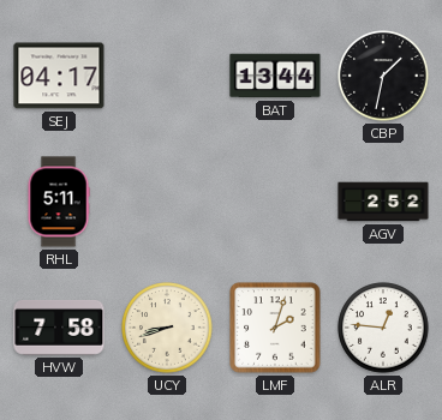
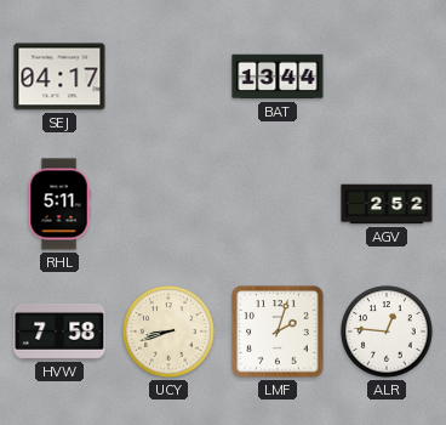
CBP: 1:32 -> none (383, 76)
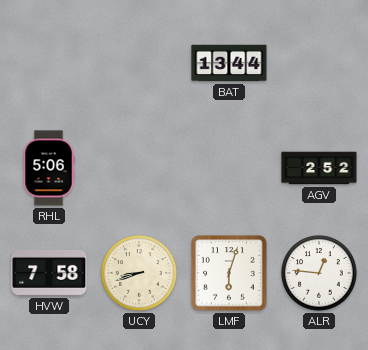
SEJ: 04:17 -> none (59, 76)
RHL: 5:11 -> 5:06 (49, 168)
LMF: 2:03 -> 6:03 (229, 273)
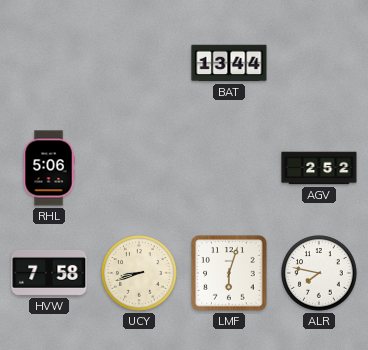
ALR: 12:46 -> 7:47 (319, 273)
